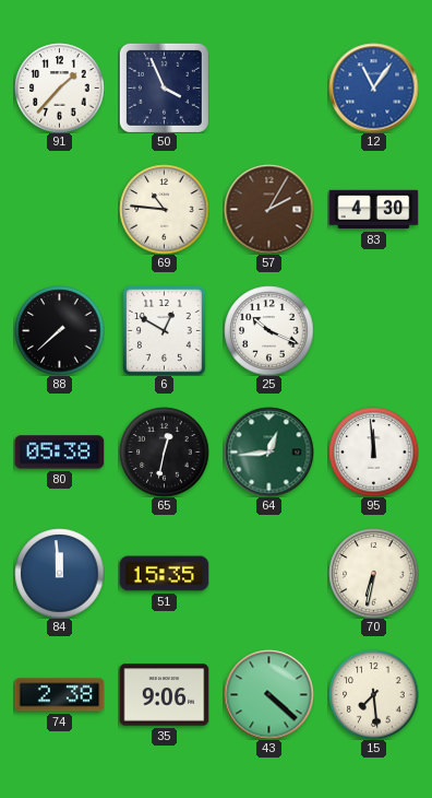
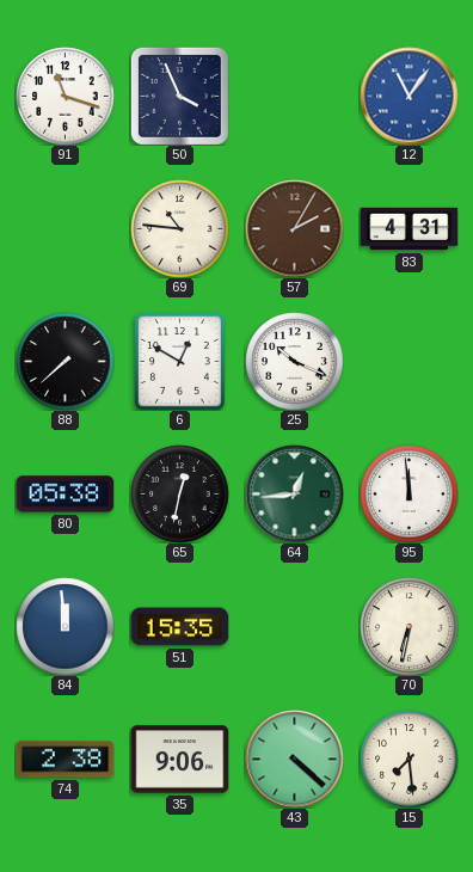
91: 1:37 -> 11:18 (64, 96)
83: 4:30 -> 4:31 (408, 229)
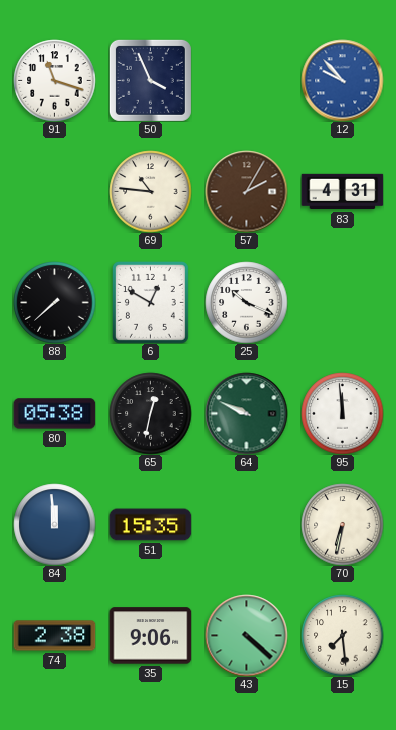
12: 11:06 -> 9:53 (342, 80)
64: 12:44 -> 9:49 (246, 413)
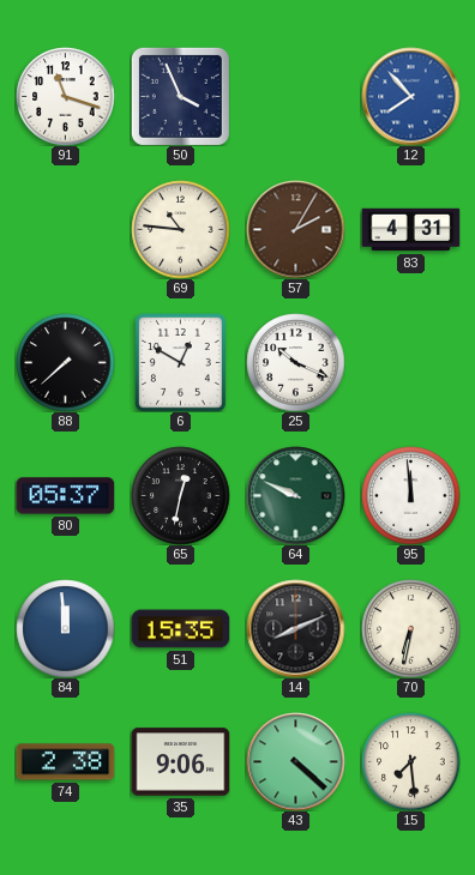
12: 9:53 -> 7:53 (410, 96)
80: 05:38 -> 05:37 (65, 496)
14: none -> 8:11 (295, 628)
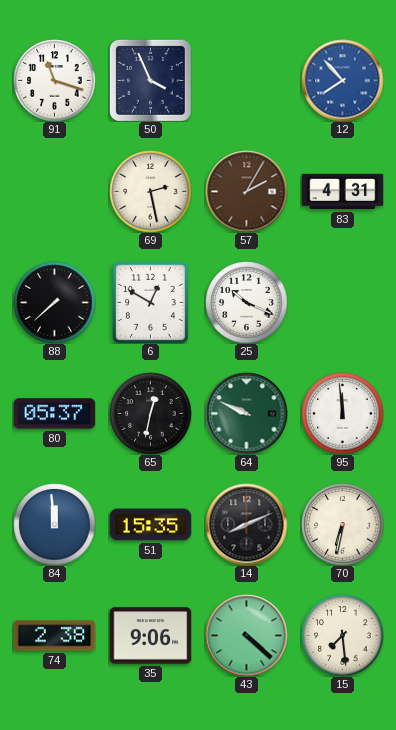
69: 10:46 -> 2:28 (150, 191)
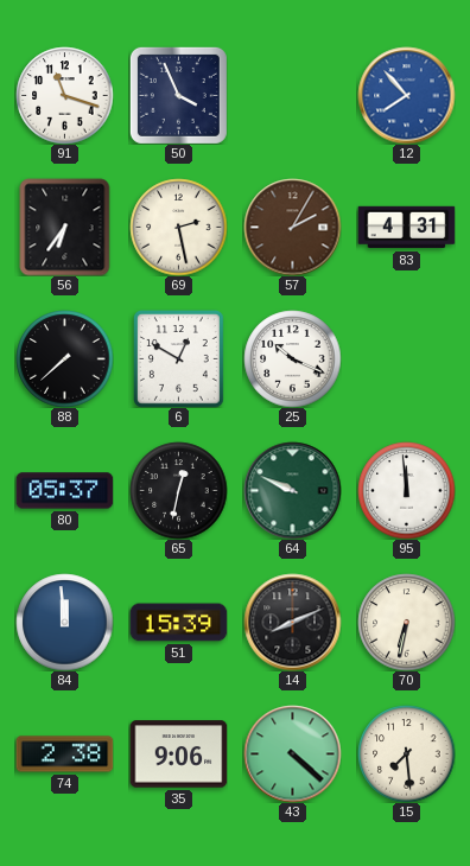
56: none -> 6:36 (65, 227)
51: 15:35 -> 15:39 (178, 623)
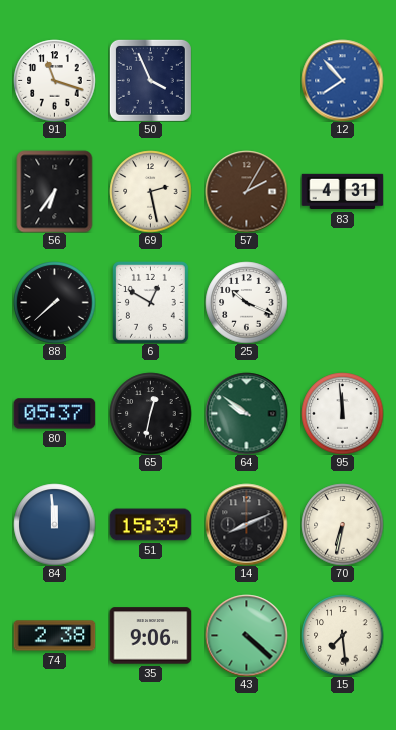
64: 9:49 -> 9:51 (246, 413)
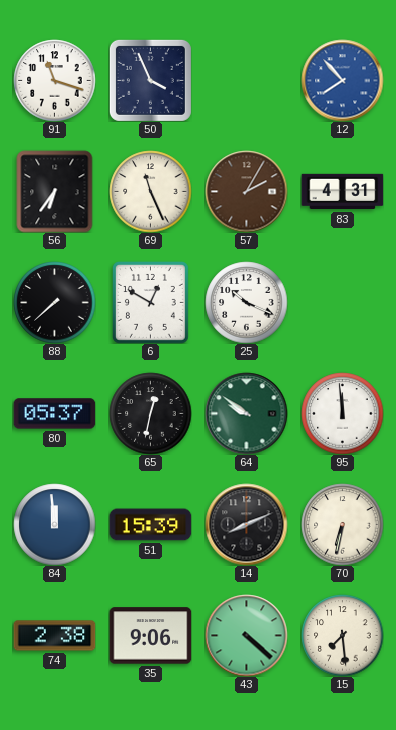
69: 2:28 -> 11:26 (150, 191)
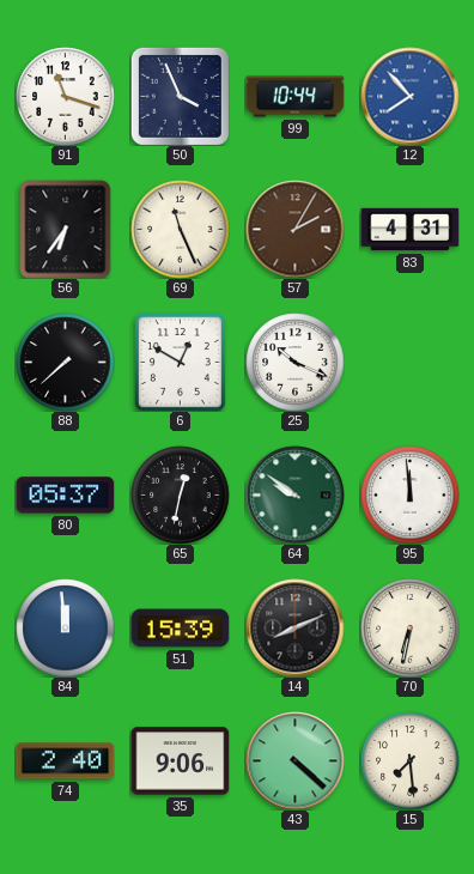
99: none -> 10:44 (294, 97)
74: 2:38 -> 2:40 (65, 761)
